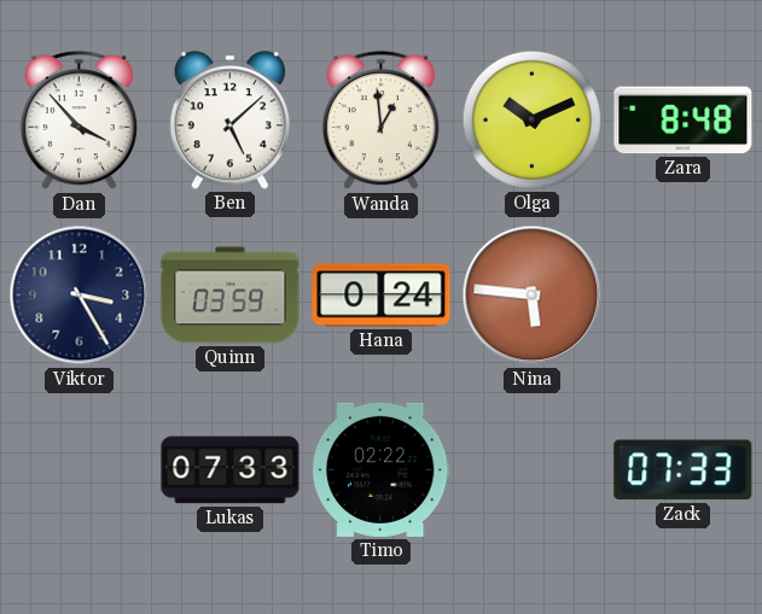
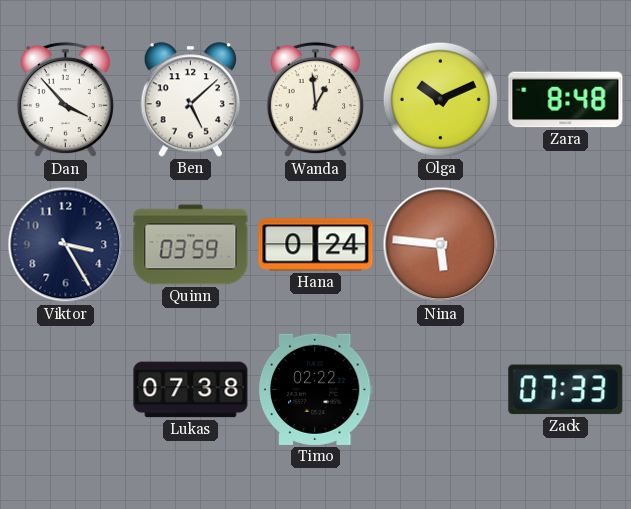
Lukas: 07:33 -> 07:38 (191, 390)
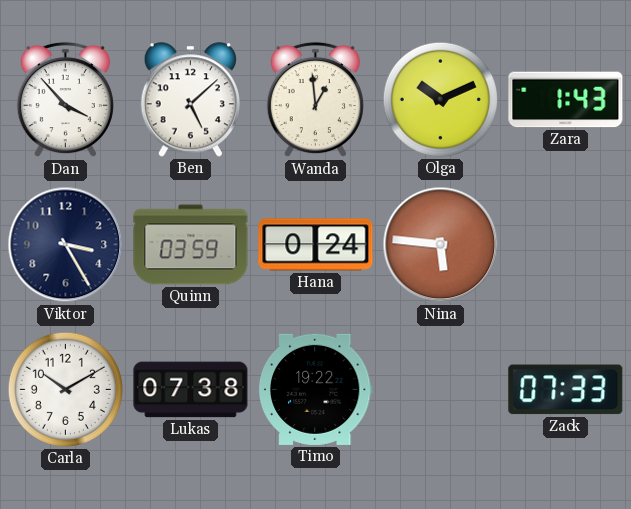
Zara: 8:48 -> 1:43 (566, 100)
Carla: none -> 10:10 (65, 389)
Timo: 02:22 -> 19:22 (315, 389)
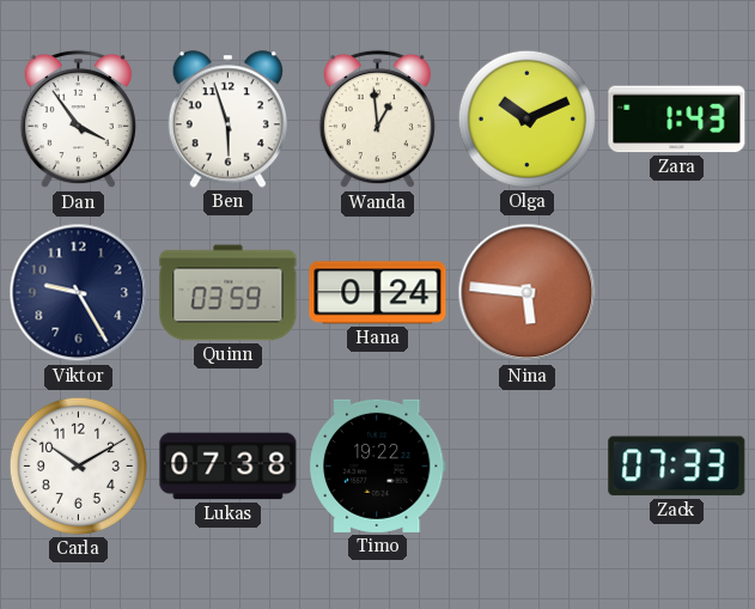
Dan: 3:53 -> 3:54 (78, 120)
Ben: 5:08 -> 5:57 (227, 120)
Viktor: 3:25 -> 9:25 (79, 293)
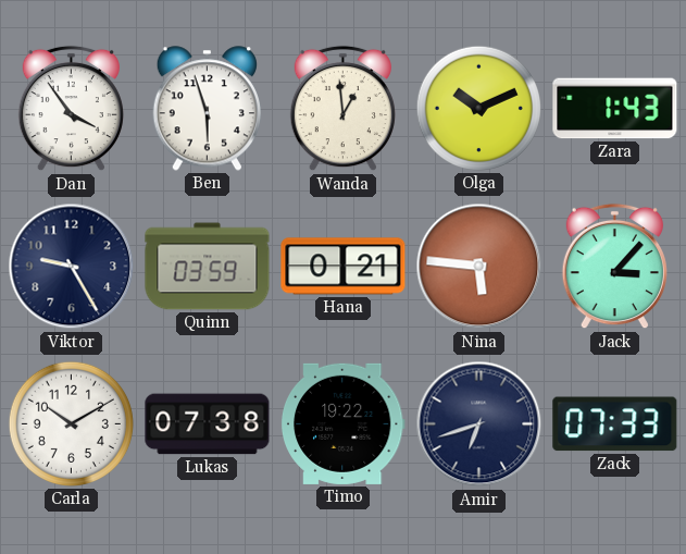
Hana: 0:24 -> 0:21 (344, 267)
Jack: none -> 3:07 (614, 267)
Amir: none -> 6:42 (479, 424)
